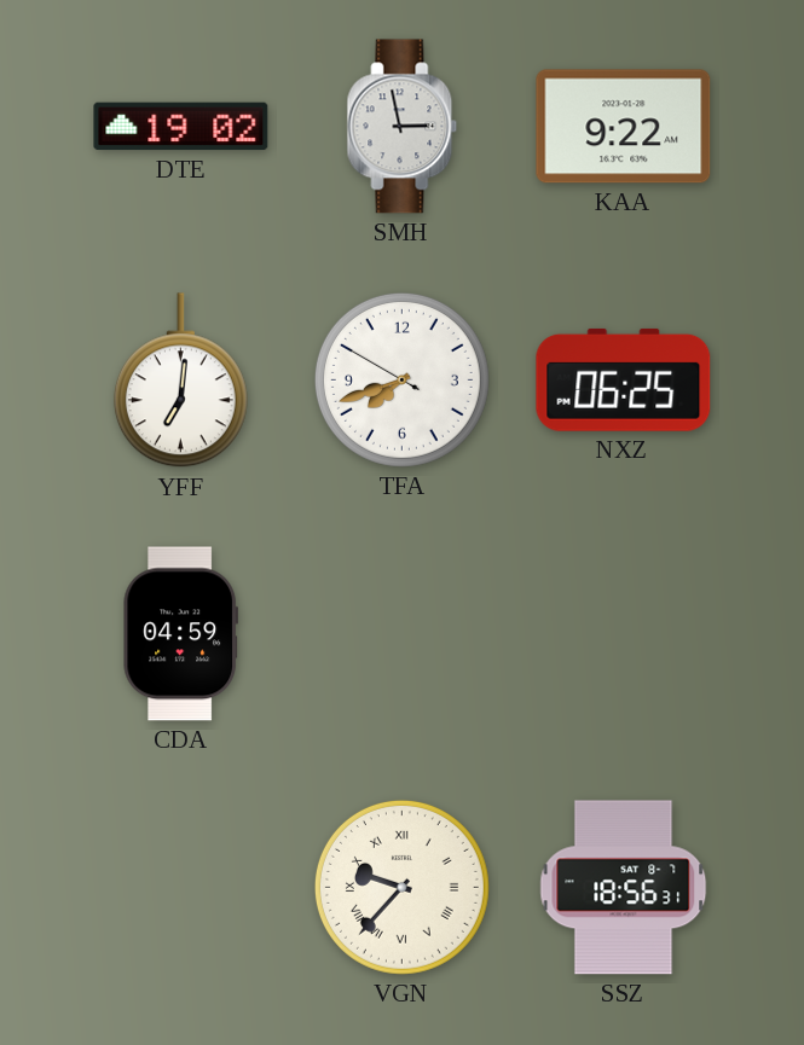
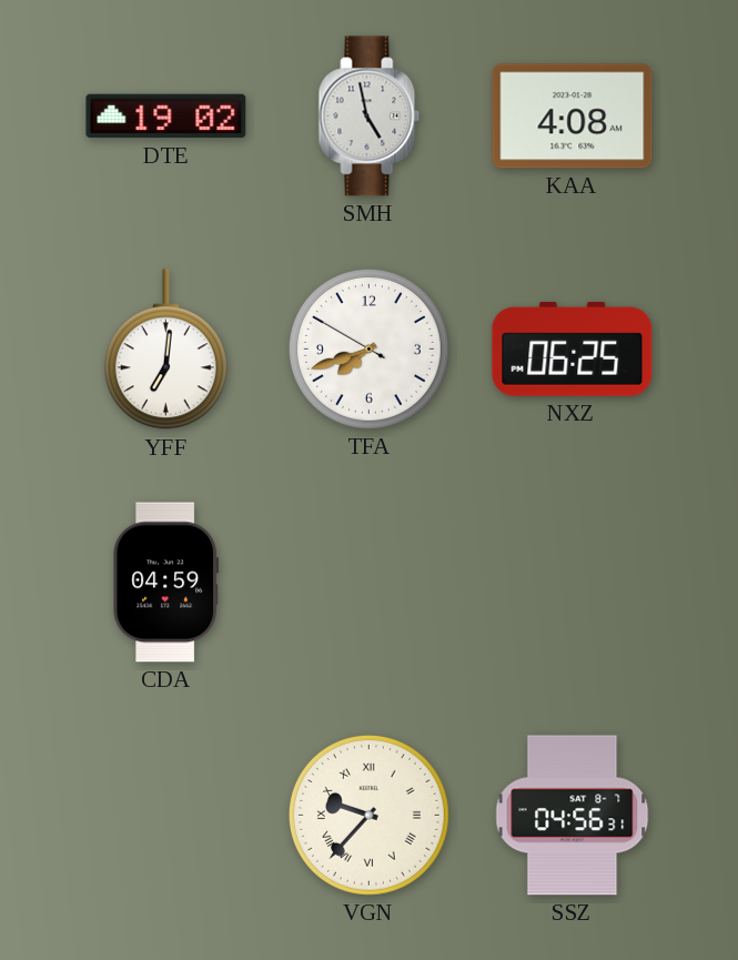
SMH: 2:58 -> 4:58 (370, 117)
KAA: 9:22 -> 4:08 (573, 117)
SSZ: 18:56 -> 04:56 (573, 816)
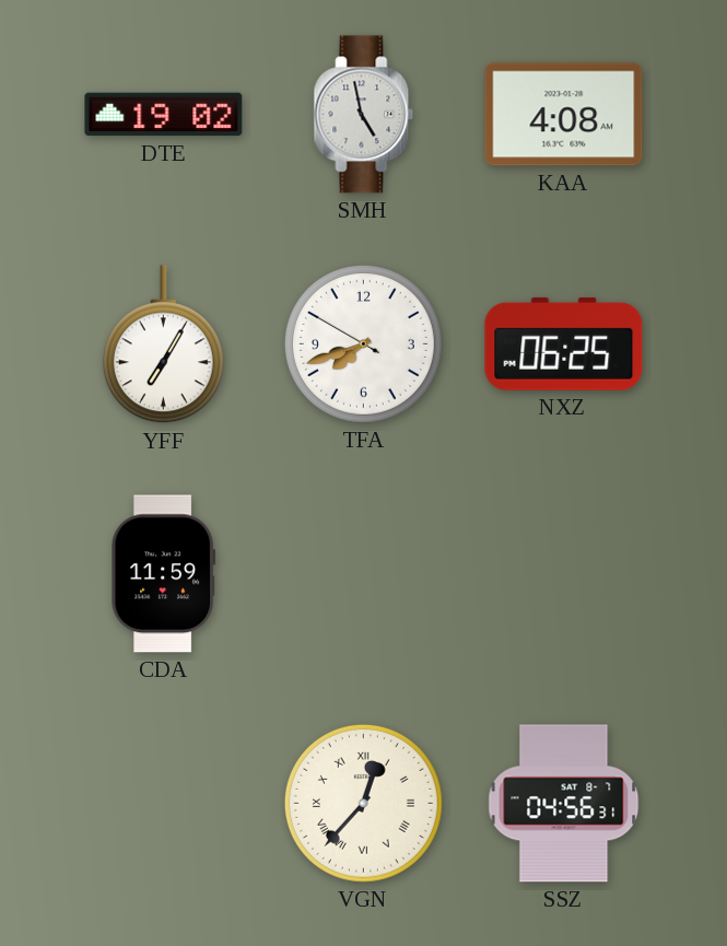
YFF: 7:01 -> 7:05 (163, 344)
CDA: 04:59 -> 11:59 (163, 574)
VGN: 9:37 -> 12:37 (363, 803)
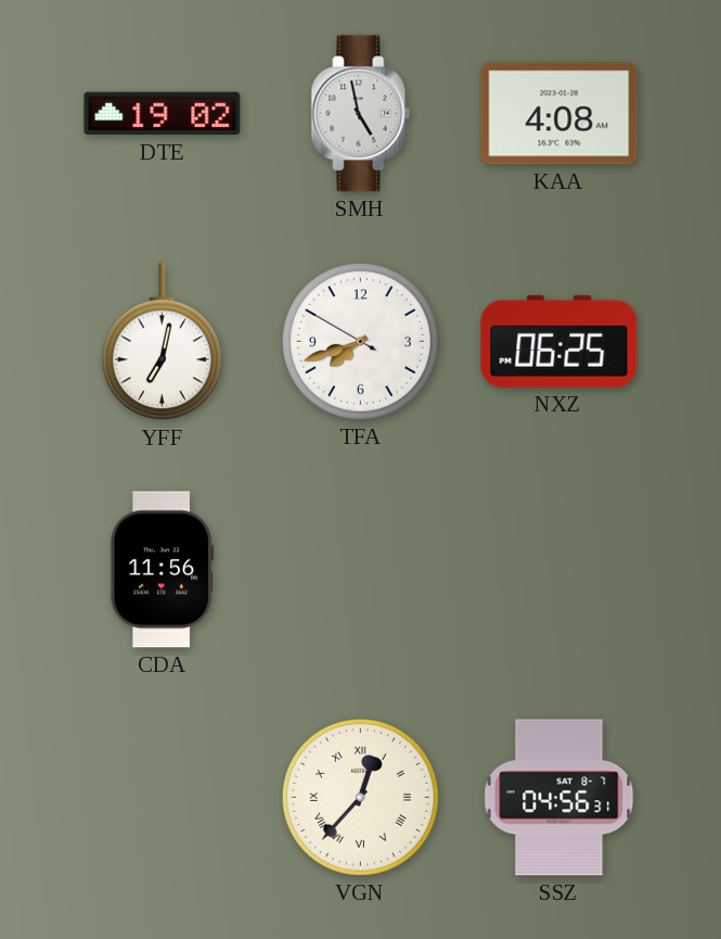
YFF: 7:05 -> 7:02 (162, 342)
CDA: 11:59 -> 11:56 (162, 570)
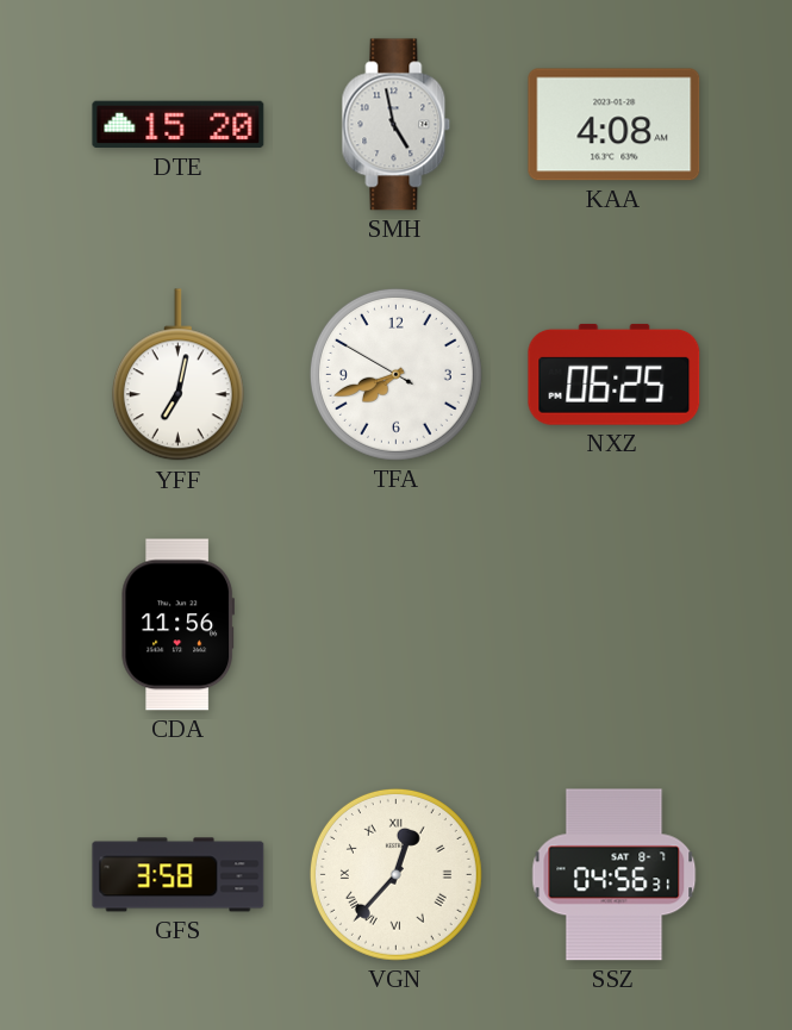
DTE: 19:02 -> 15:20 (179, 125)
GFS: none -> 3:58 (179, 875)
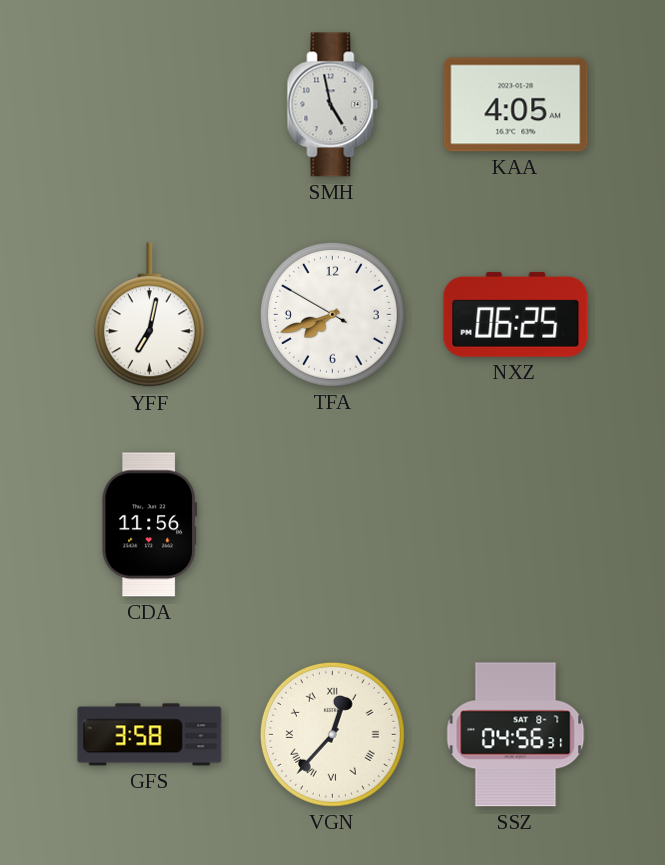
DTE: 15:20 -> none (179, 125)
KAA: 4:08 -> 4:05 (516, 105)
